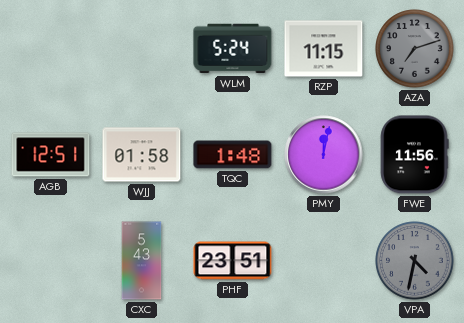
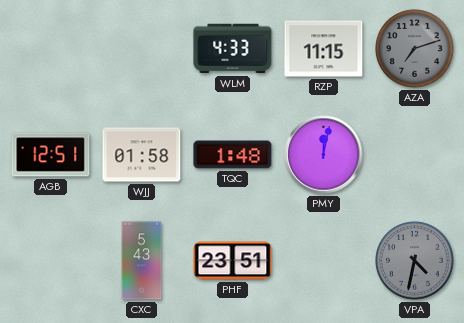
WLM: 5:24 -> 4:33 (233, 49)
FWE: 11:56 -> none (414, 155)
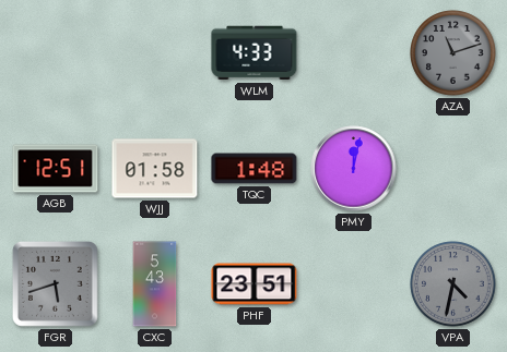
RZP: 11:15 -> none (324, 49)
AZA: 7:12 -> 11:12 (453, 53)
FGR: none -> 5:42 (55, 283)
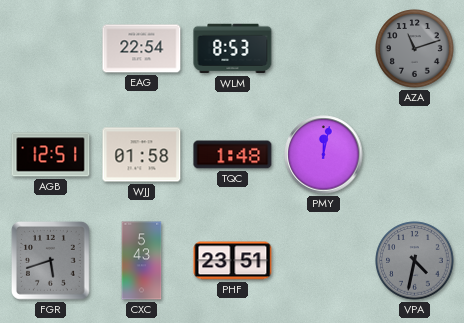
EAG: none -> 22:54 (142, 49)
WLM: 4:33 -> 8:53 (233, 49)
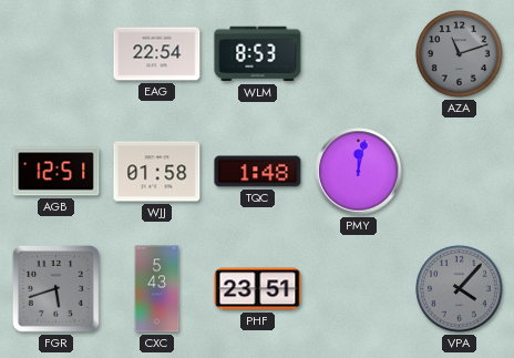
VPA: 4:32 -> 4:07 (460, 289)
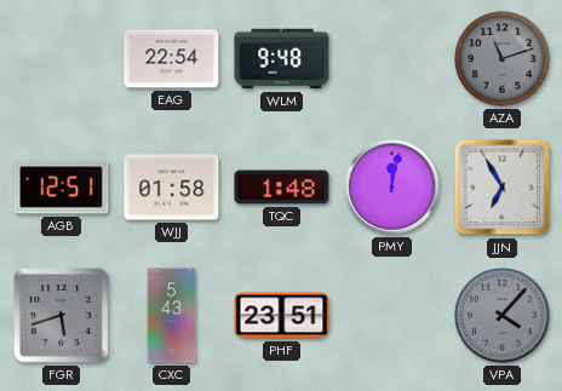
WLM: 8:53 -> 9:48 (282, 59)
JJN: none -> 6:55 (503, 188)
